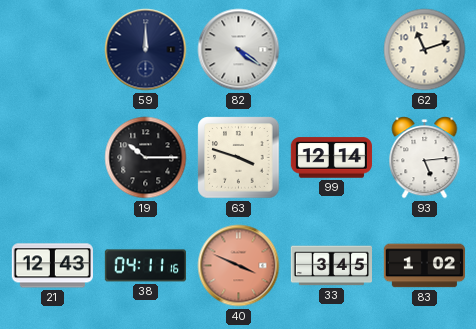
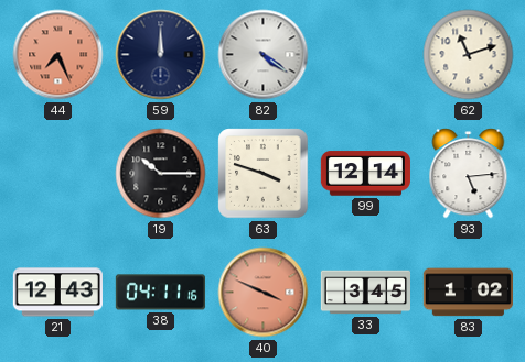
44: none -> 7:26 (58, 55)
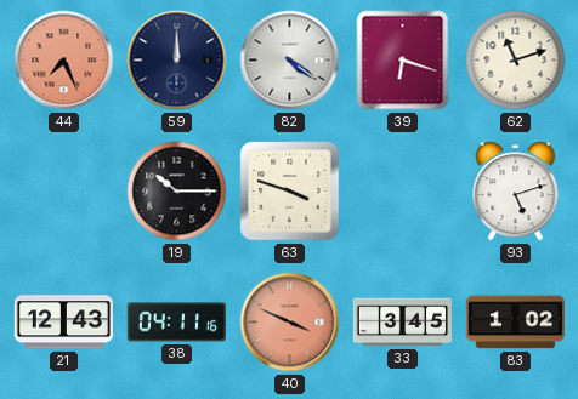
39: none -> 6:18 (403, 61)
99: 12:14 -> none (365, 174)
93: 5:14 -> 5:12 (516, 192)
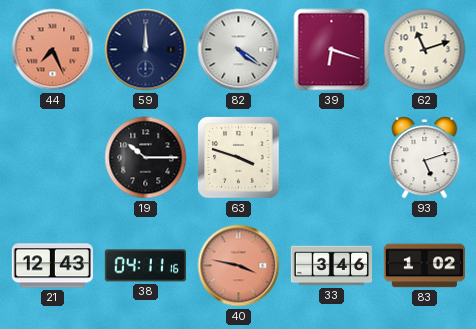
40: 3:49 -> 3:47 (239, 266)
33: 3:45 -> 3:46 (331, 266)
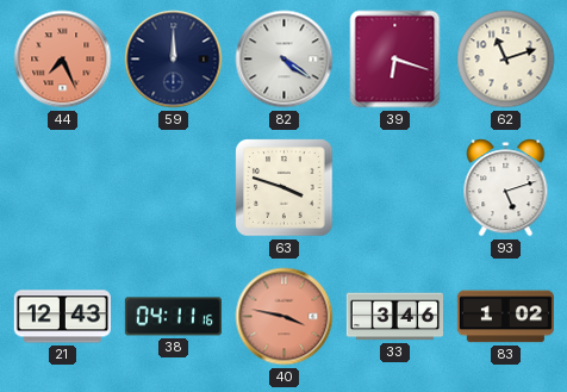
19: 10:15 -> none (146, 158)
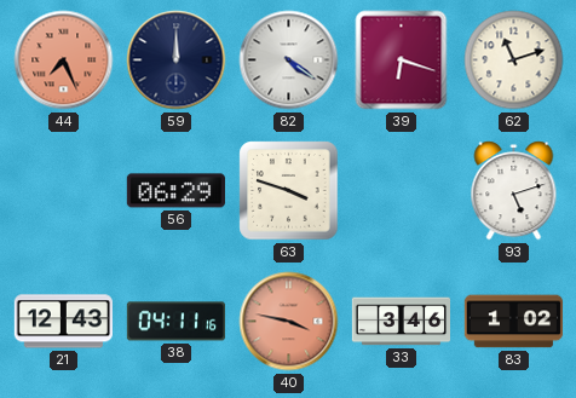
56: none -> 06:29 (175, 191)
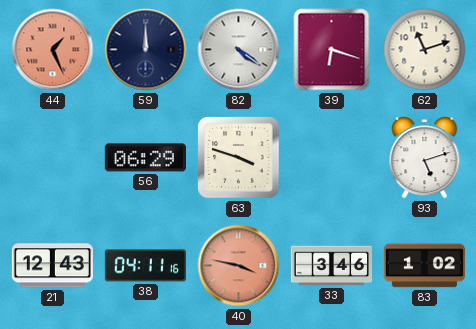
44: 7:26 -> 1:26 (53, 50)
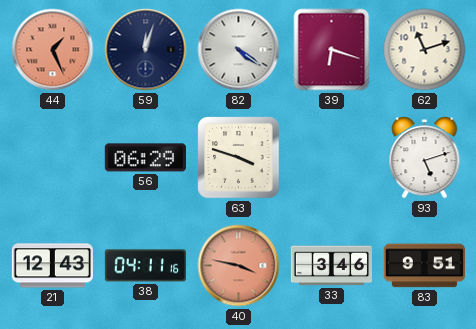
59: 12:00 -> 12:03 (146, 50)
83: 1:02 -> 9:51 (424, 266)
